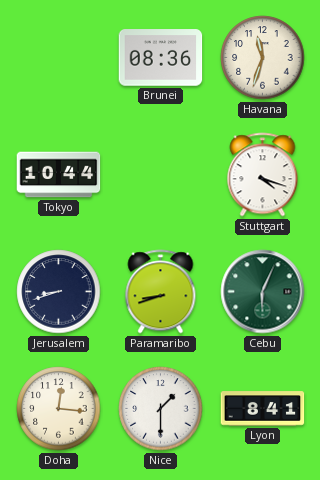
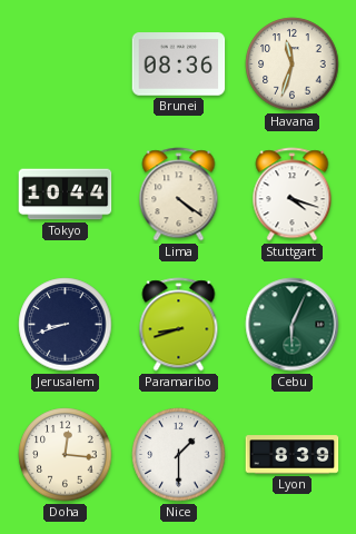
Lima: none -> 4:21 (179, 195)
Lyon: 8:41 -> 8:39 (293, 455)
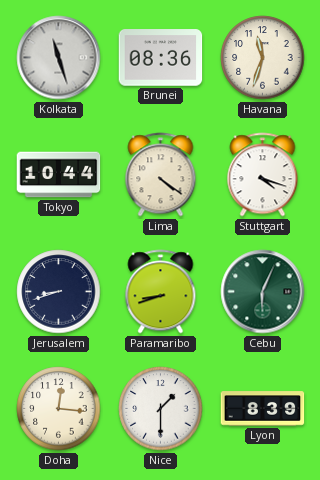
Kolkata: none -> 11:27 (59, 58)
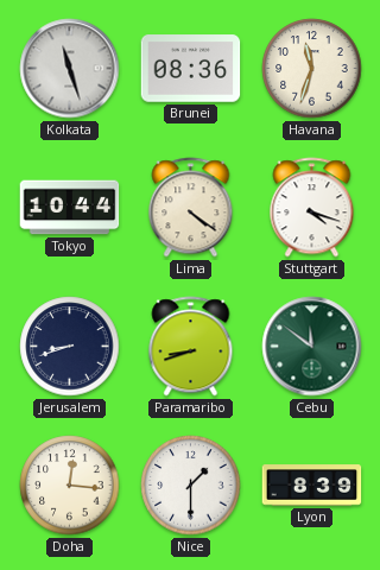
Cebu: 6:04 -> 11:51 (312, 347)
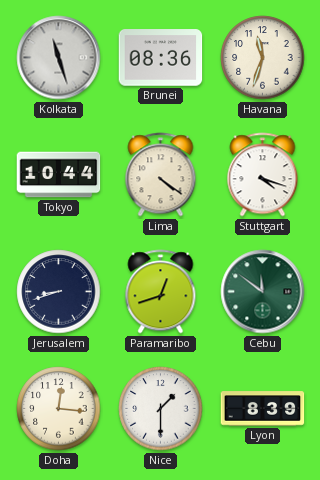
Paramaribo: 8:42 -> 12:42 (161, 292)
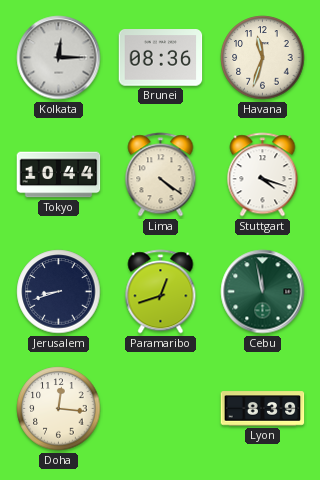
Kolkata: 11:27 -> 12:15 (59, 58)
Cebu: 11:51 -> 11:58 (263, 292)
Nice: 1:30 -> none (161, 409)
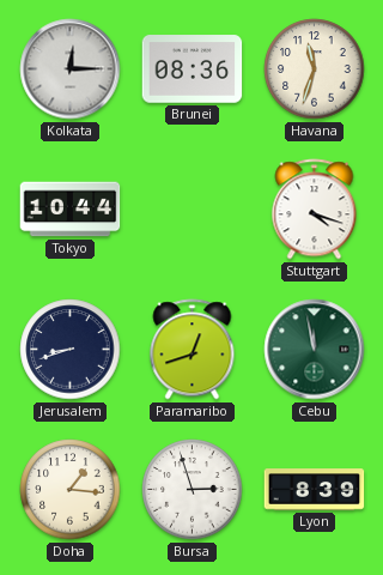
Lima: 4:21 -> none (161, 175)
Doha: 12:16 -> 1:16 (71, 490)
Bursa: none -> 2:57 (193, 490)
